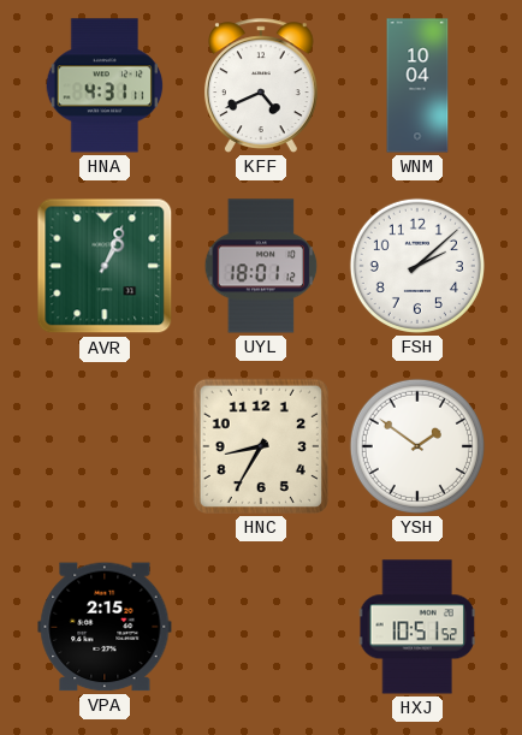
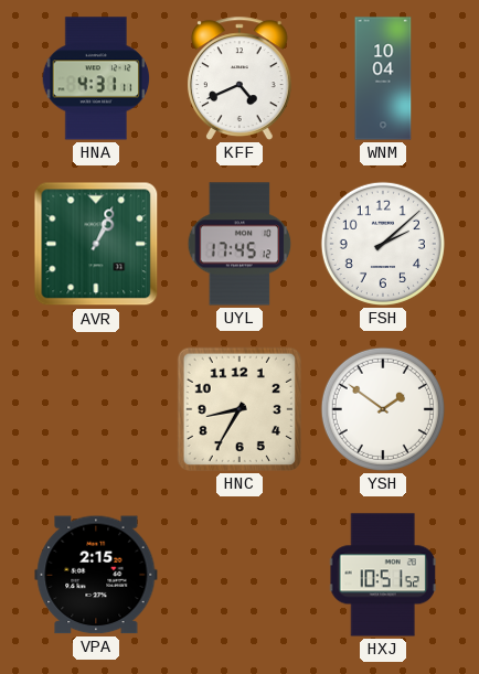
UYL: 18:01 -> 17:45 (239, 244)
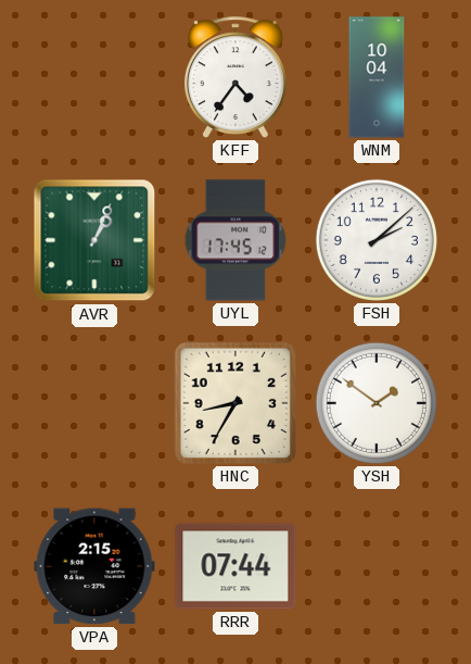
HNA: 4:31 -> none (96, 78)
KFF: 4:41 -> 4:36 (235, 77)
RRR: none -> 07:44 (235, 566)
HXJ: 10:51 -> none (382, 575)
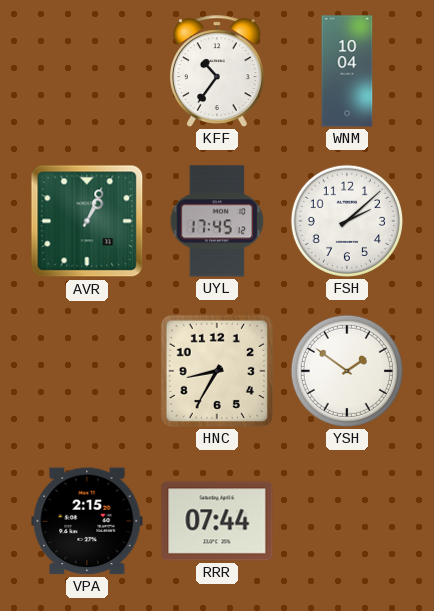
KFF: 4:36 -> 10:36 (217, 71)
